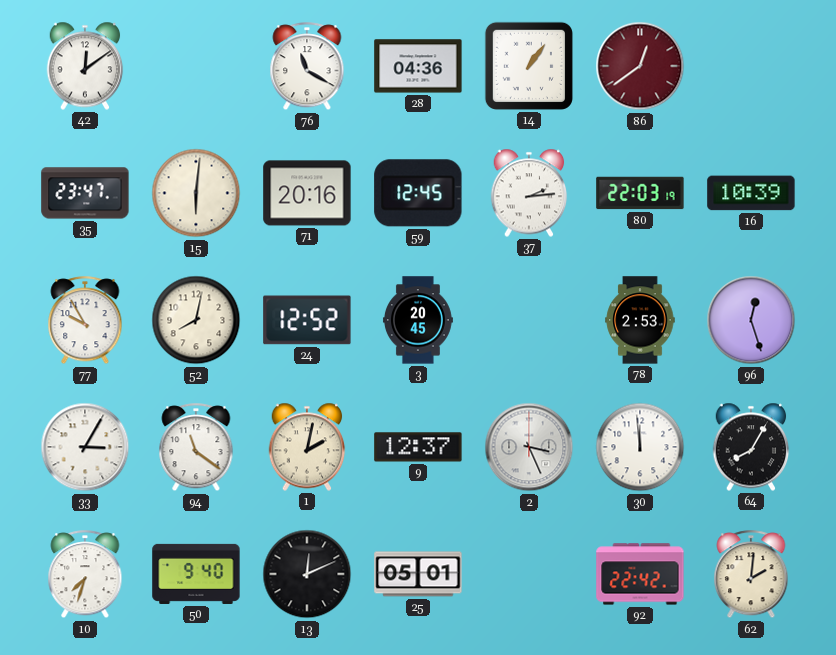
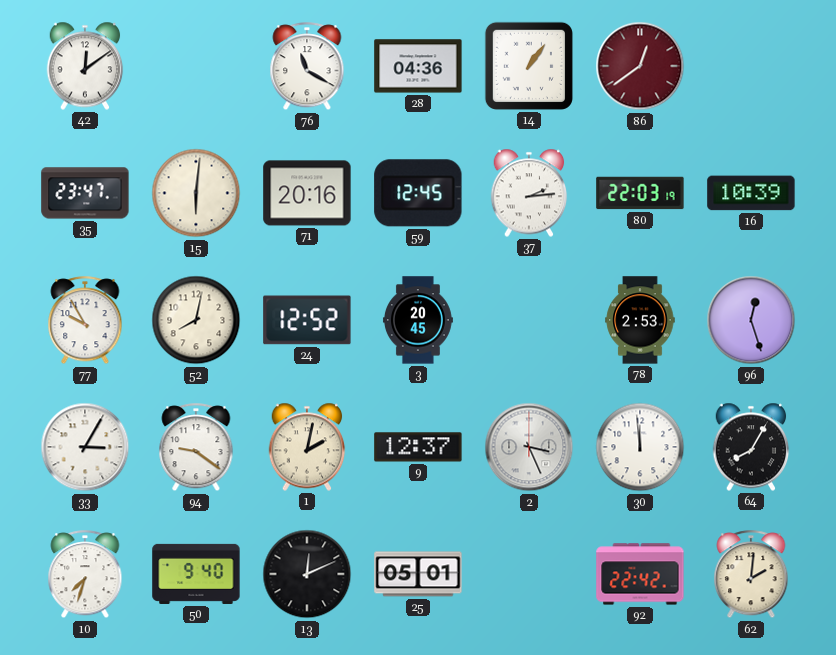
94: 11:21 -> 9:21 (196, 448)
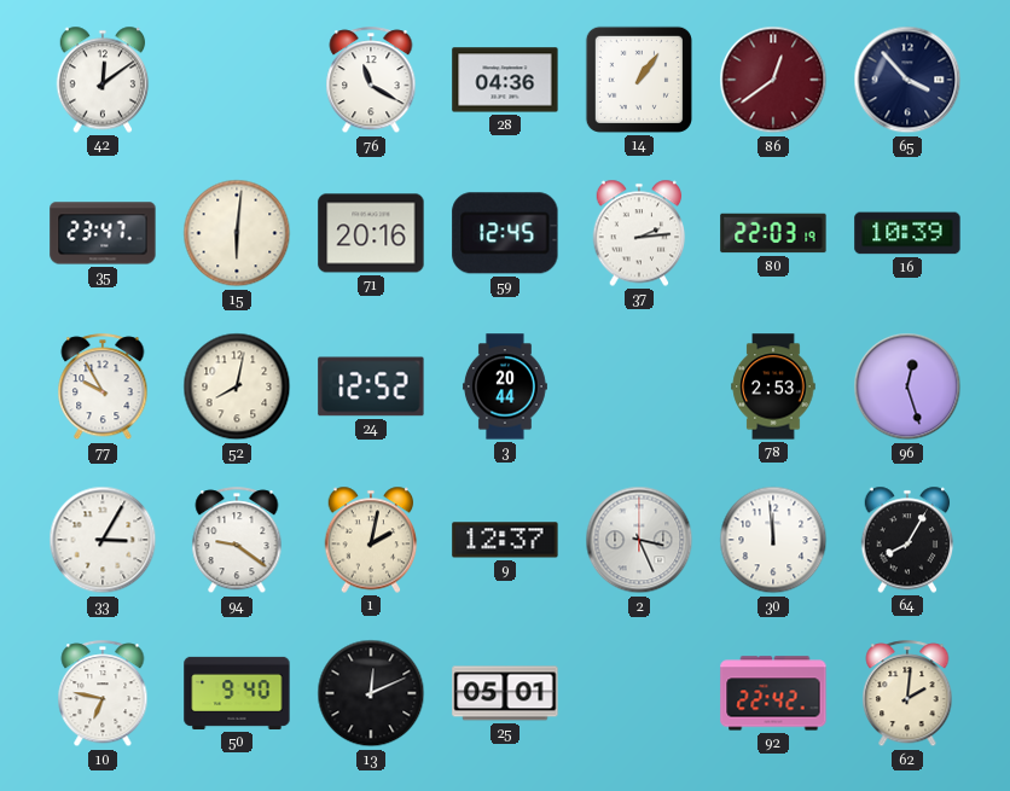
65: none -> 3:53 (907, 80)
3: 20:45 -> 20:44 (505, 386)
10: 7:33 -> 6:47 (103, 694)
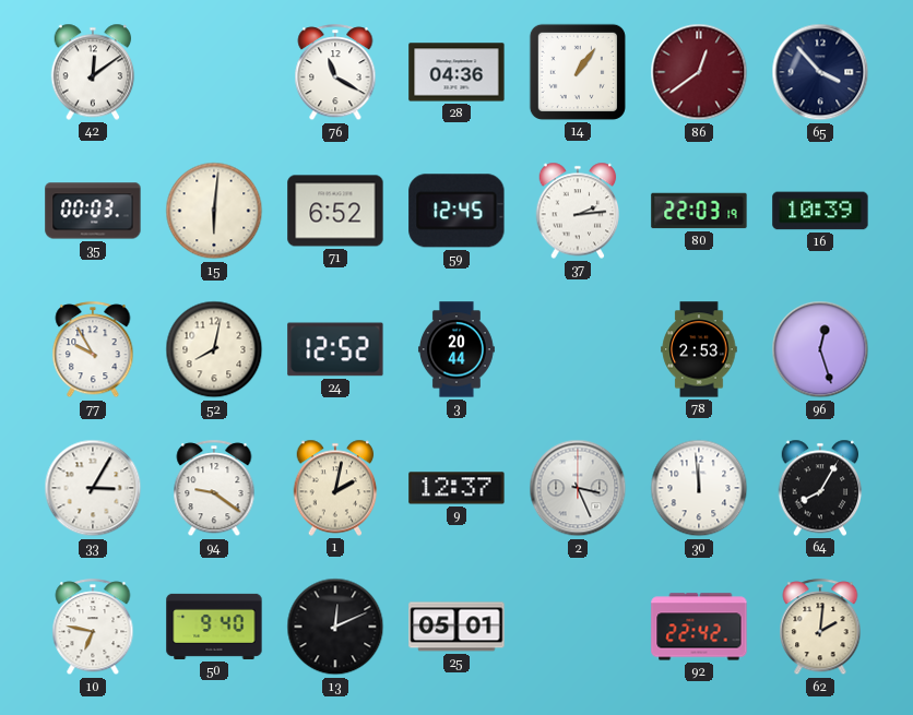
35: 23:47 -> 00:03 (93, 211)
71: 20:16 -> 6:52 (335, 211)
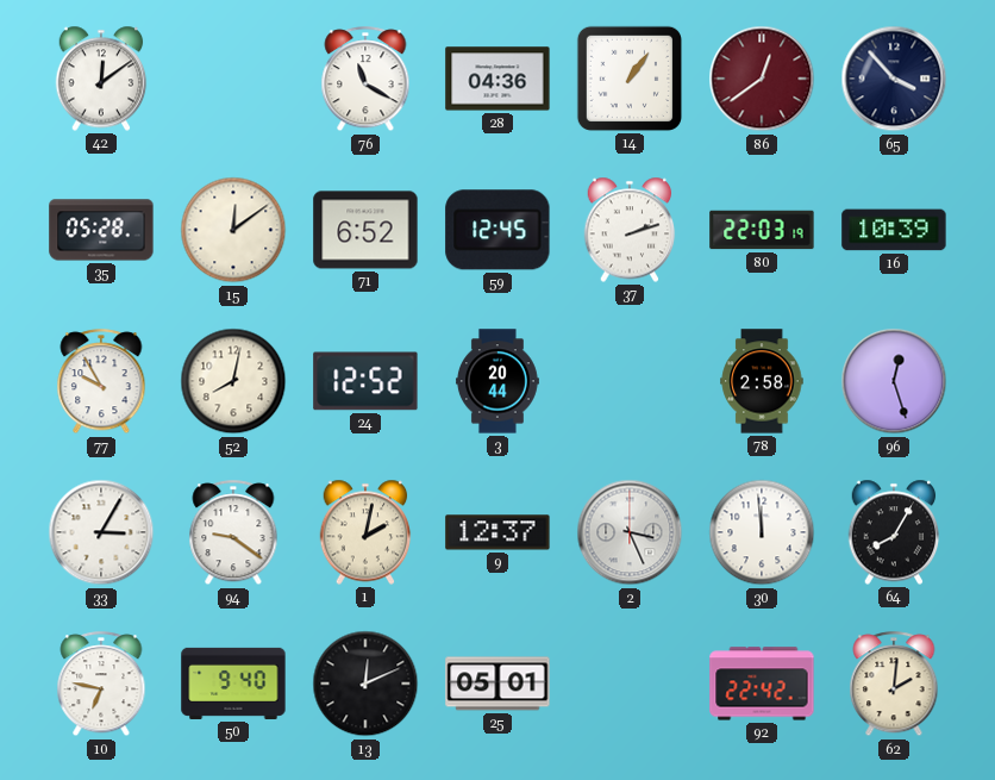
35: 00:03 -> 05:28 (101, 230)
15: 6:01 -> 12:09 (233, 230)
37: 2:14 -> 2:12 (630, 230)
78: 2:53 -> 2:58 (762, 381)
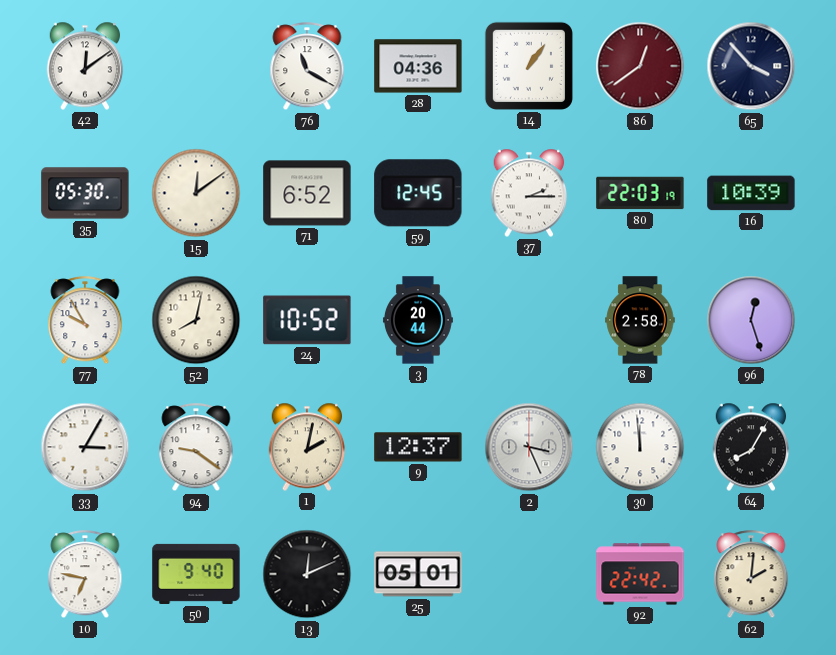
35: 05:28 -> 05:30 (85, 193)
37: 2:12 -> 2:15 (529, 193)
24: 12:52 -> 10:52 (307, 320)
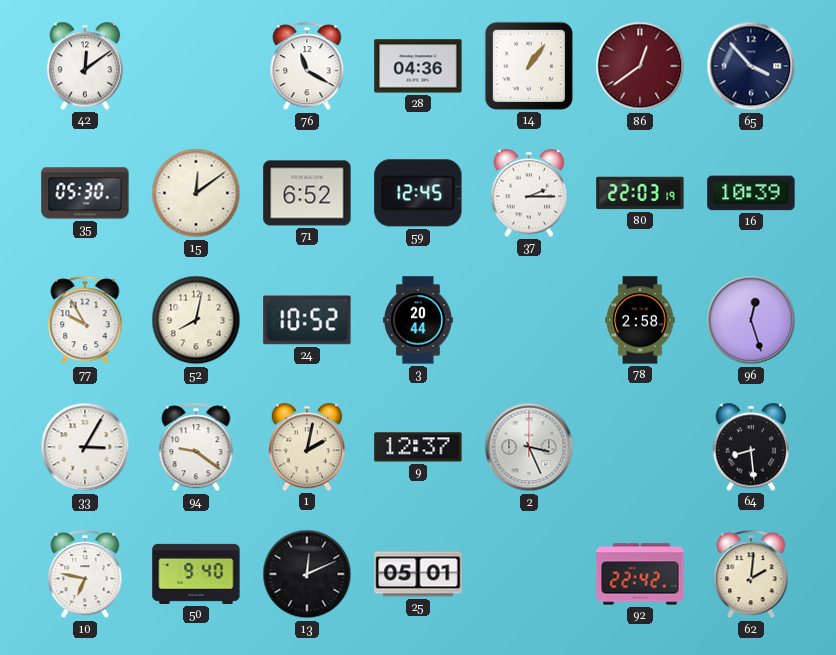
30: 11:59 -> none (640, 447)
64: 8:05 -> 8:29 (751, 447)
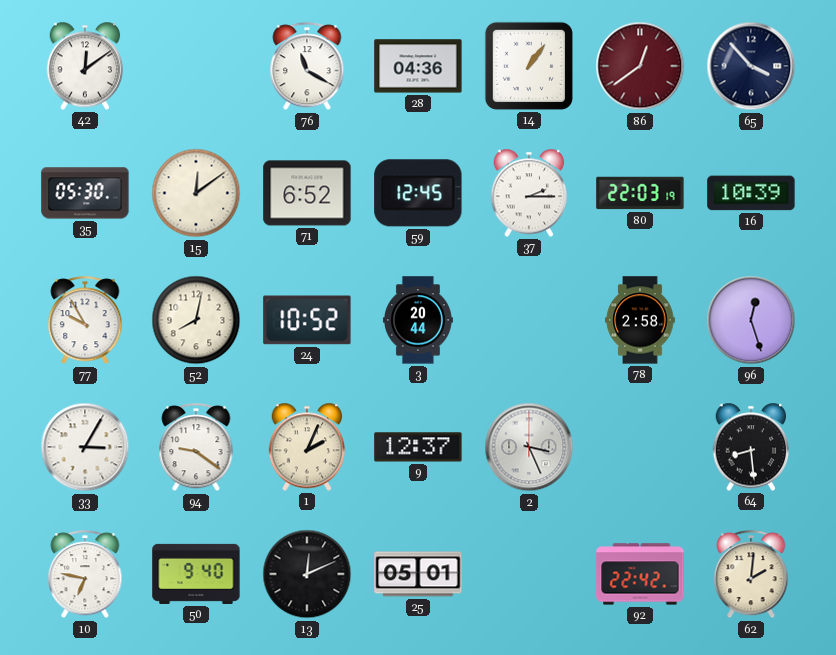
1: 2:02 -> 2:04 (307, 447)
